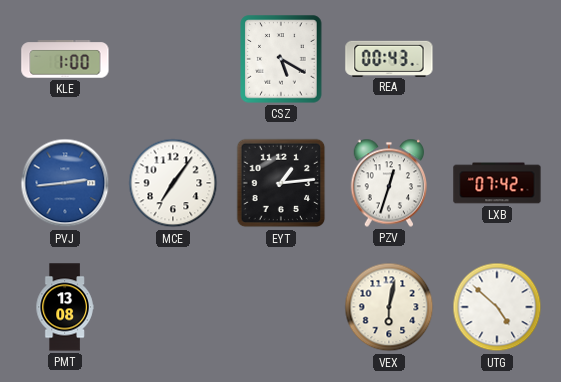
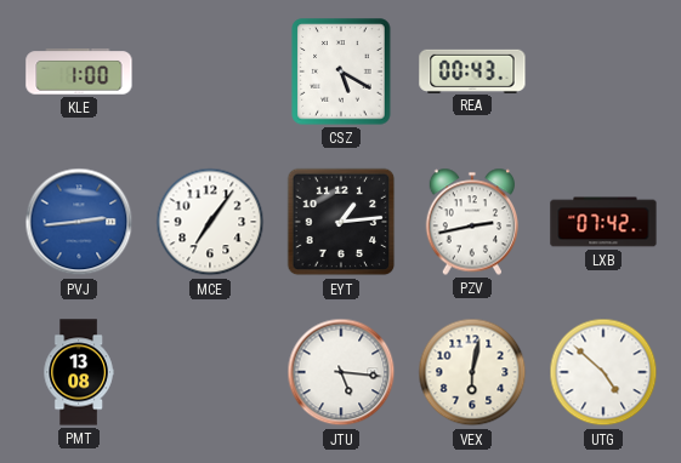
PZV: 12:33 -> 2:43 (472, 222)
JTU: none -> 5:16 (341, 372)
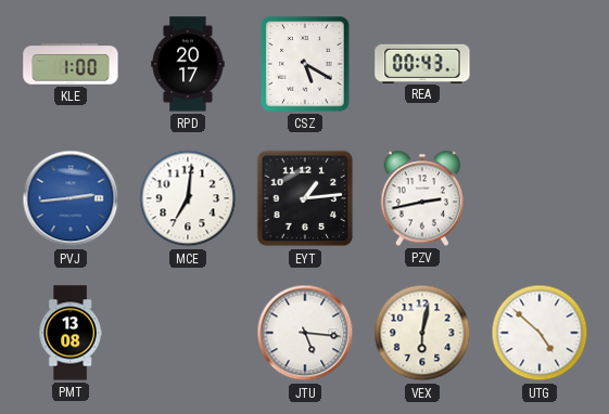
RPD: none -> 20:17 (188, 64)
MCE: 7:06 -> 7:01 (188, 198)
LXB: 07:42 -> none (603, 222)
